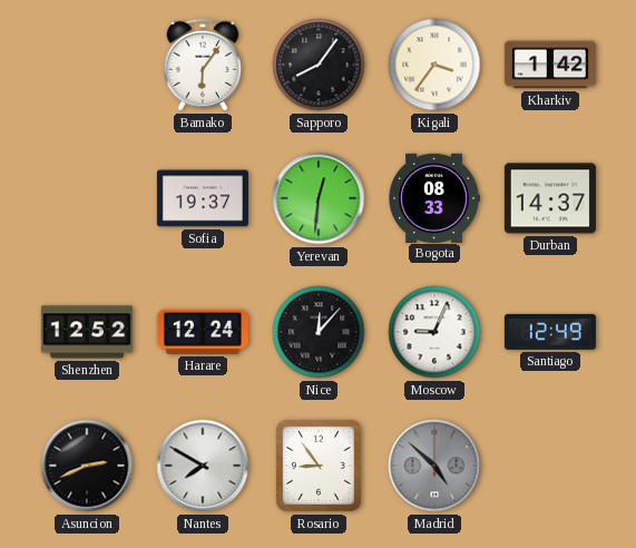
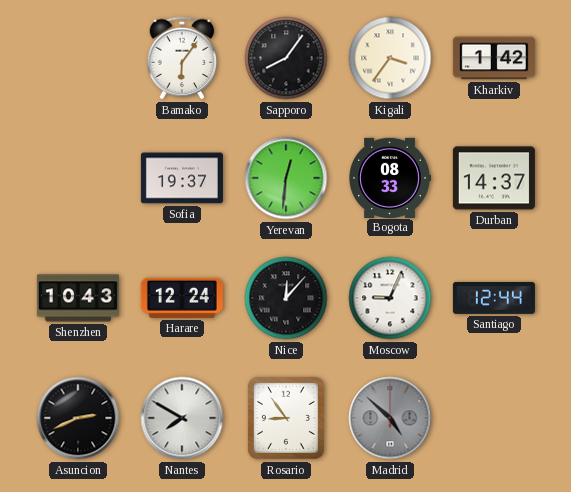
Shenzhen: 12:52 -> 10:43 (78, 298)
Santiago: 12:49 -> 12:44 (494, 298)
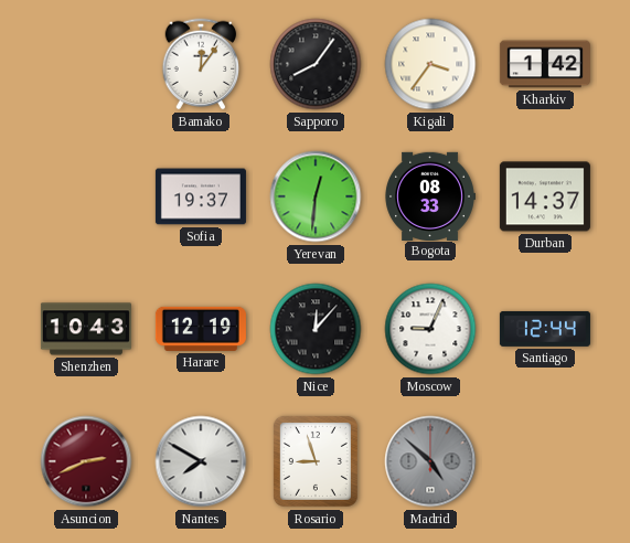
Bamako: 6:06 -> 12:06 (201, 64)
Harare: 12:24 -> 12:19 (201, 329)
Asuncion dial: black -> burgundy (86, 461)
Rosario: 8:54 -> 8:57 (316, 461)
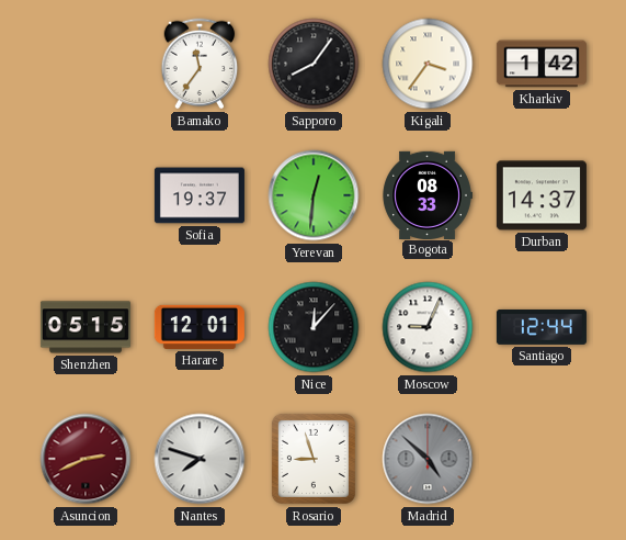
Bamako: 12:06 -> 11:36 (200, 64)
Shenzhen: 10:43 -> 05:15 (86, 327)
Harare: 12:19 -> 12:01 (200, 327)
Nantes: 7:50 -> 7:48 (200, 459)
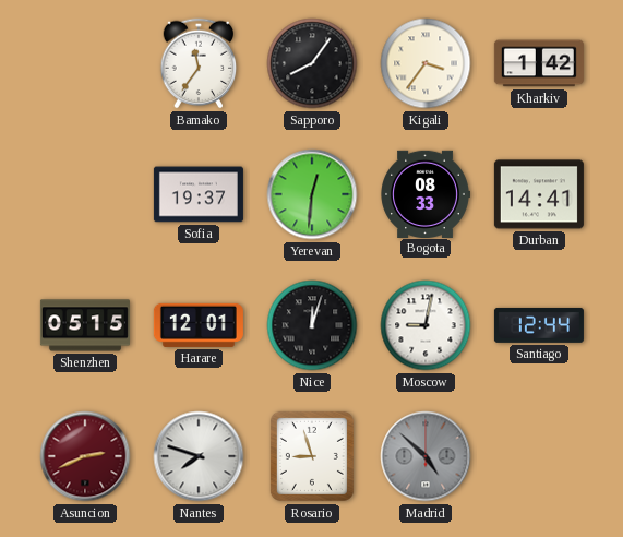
Durban: 14:37 -> 14:41 (539, 194)
Nice: 12:07 -> 12:03 (312, 325)
Moscow: 9:04 -> 9:02 (426, 325)
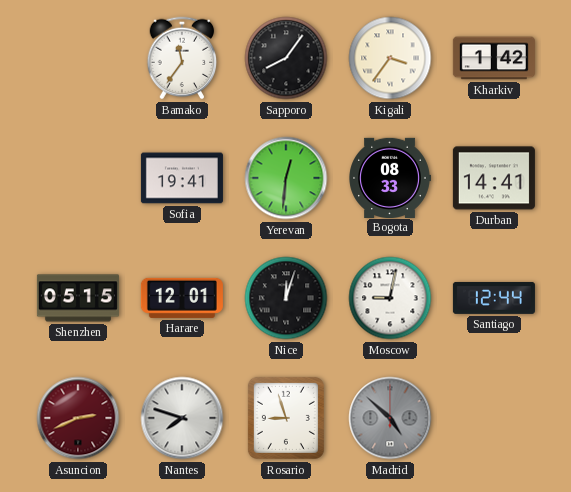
Sofia: 19:37 -> 19:41 (182, 178)
